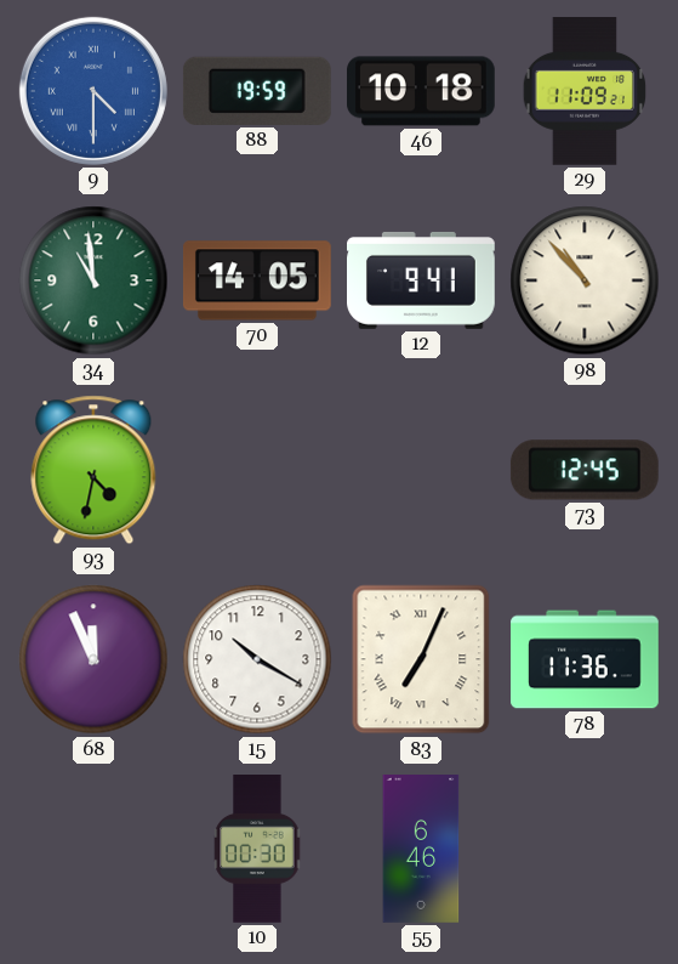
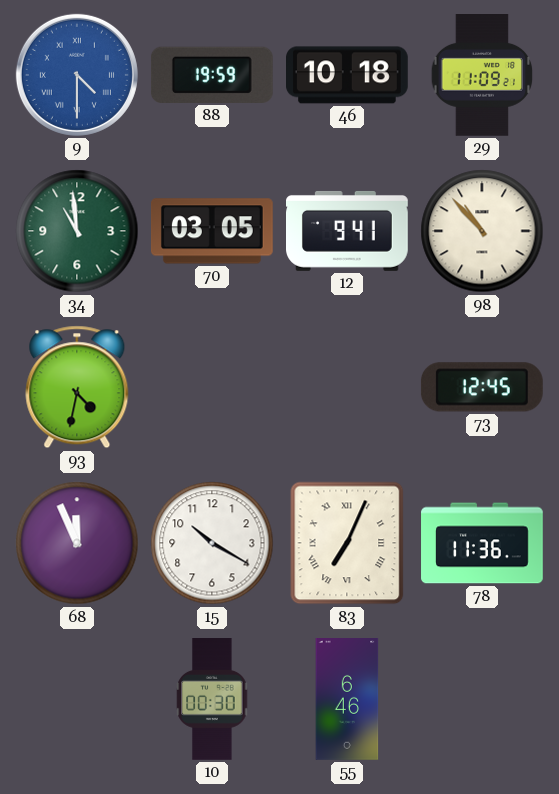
70: 14:05 -> 03:05 (212, 231)
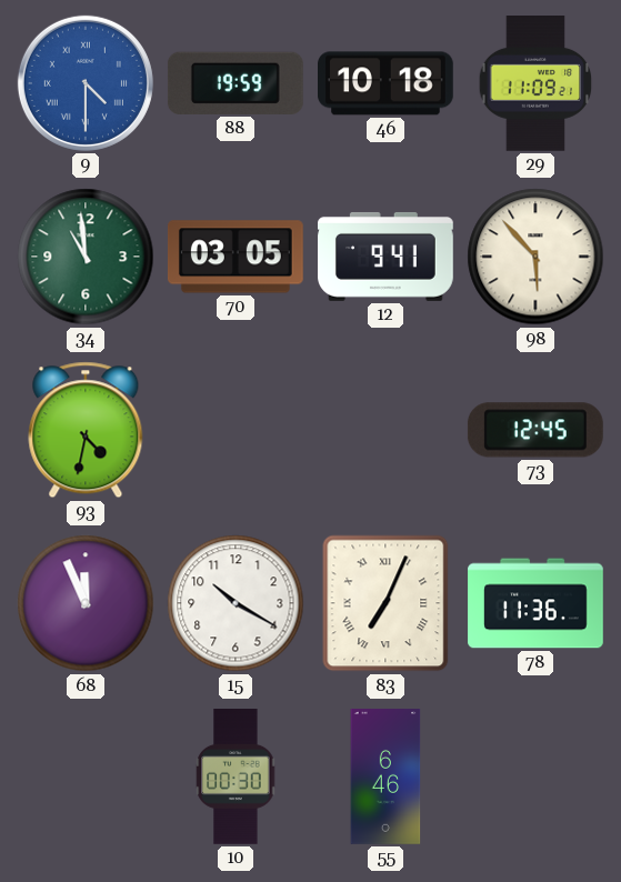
98: 10:53 -> 5:53 (535, 257)
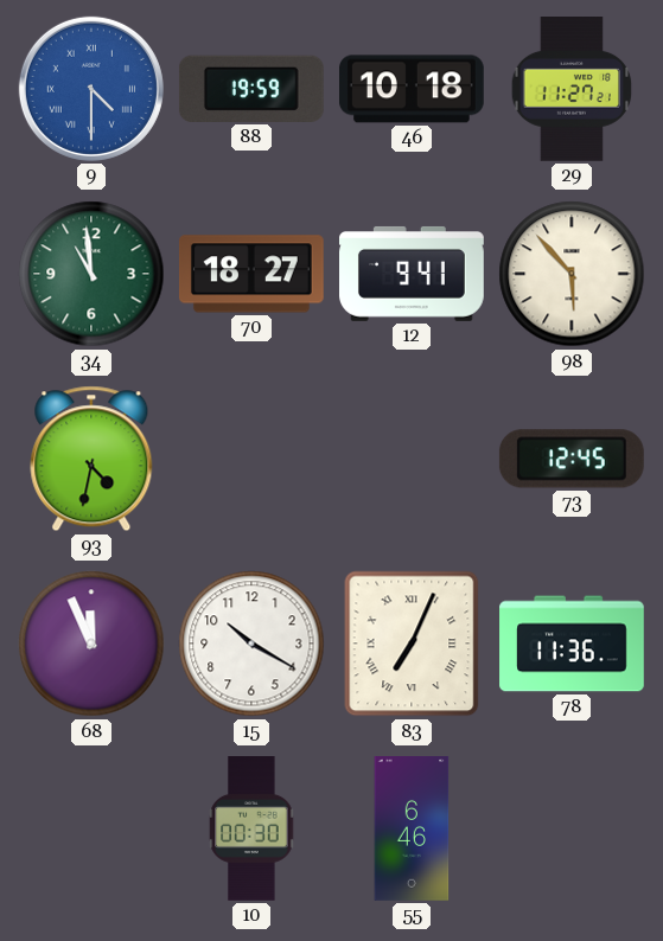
29: 11:09 -> 11:27 (572, 90)
70: 03:05 -> 18:27 (251, 274)
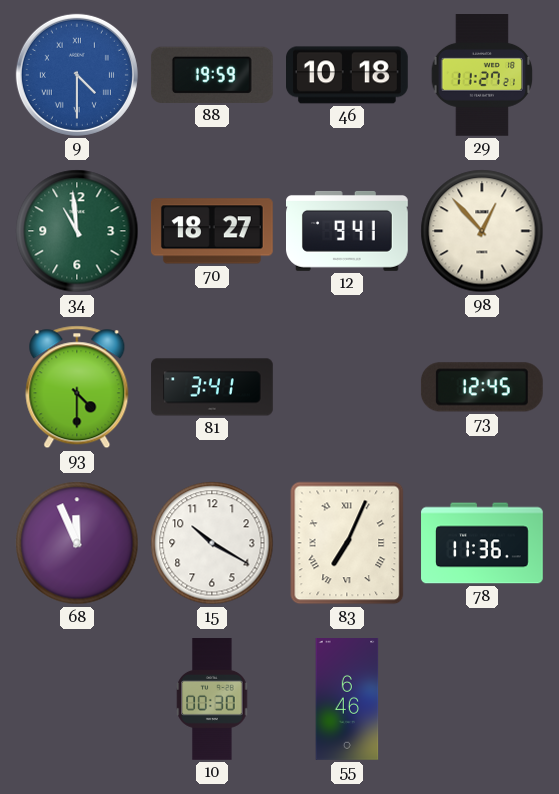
98: 5:53 -> 12:53 (482, 231)
93: 4:32 -> 4:30 (77, 387)
81: none -> 3:41 (212, 387)
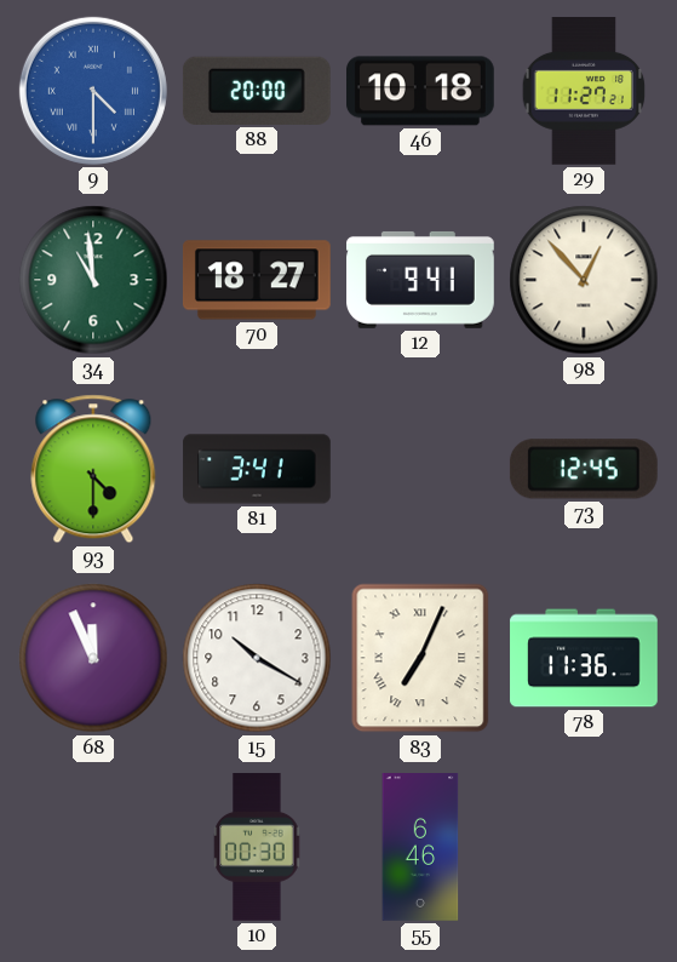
88: 19:59 -> 20:00 (257, 91)
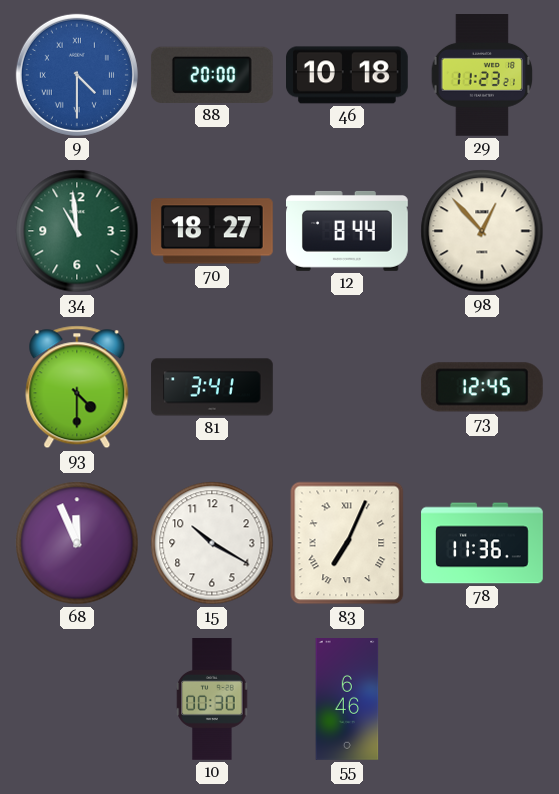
29: 11:27 -> 11:23 (482, 76)
12: 9:41 -> 8:44 (348, 231)
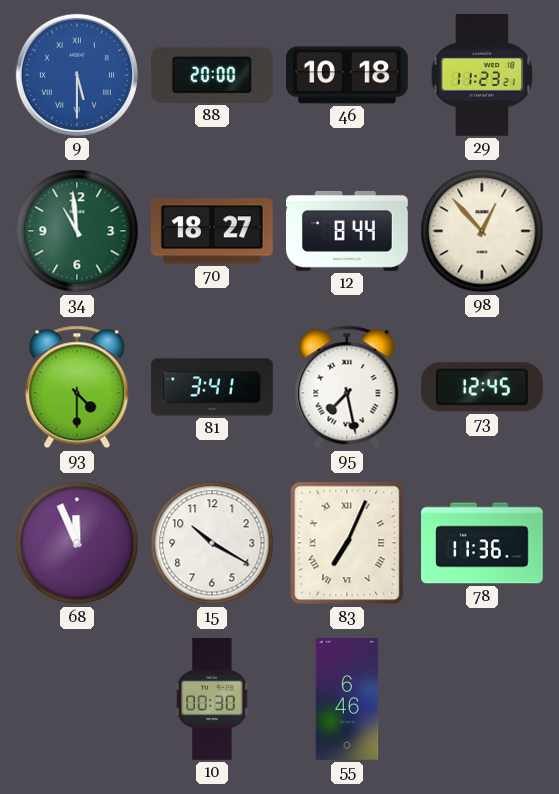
9: 4:30 -> 5:30 (77, 75)
95: none -> 7:28 (347, 387)
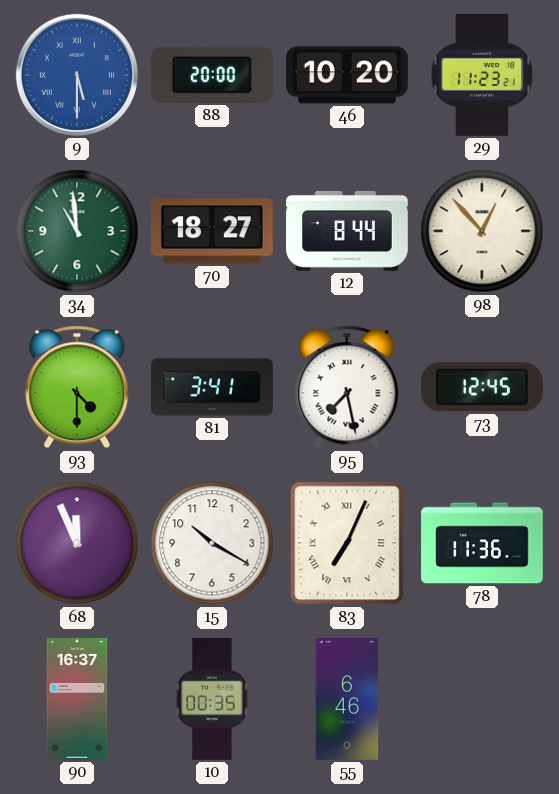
46: 10:18 -> 10:20 (348, 75)
90: none -> 16:37 (77, 700)
10: 00:30 -> 00:35 (212, 700)
